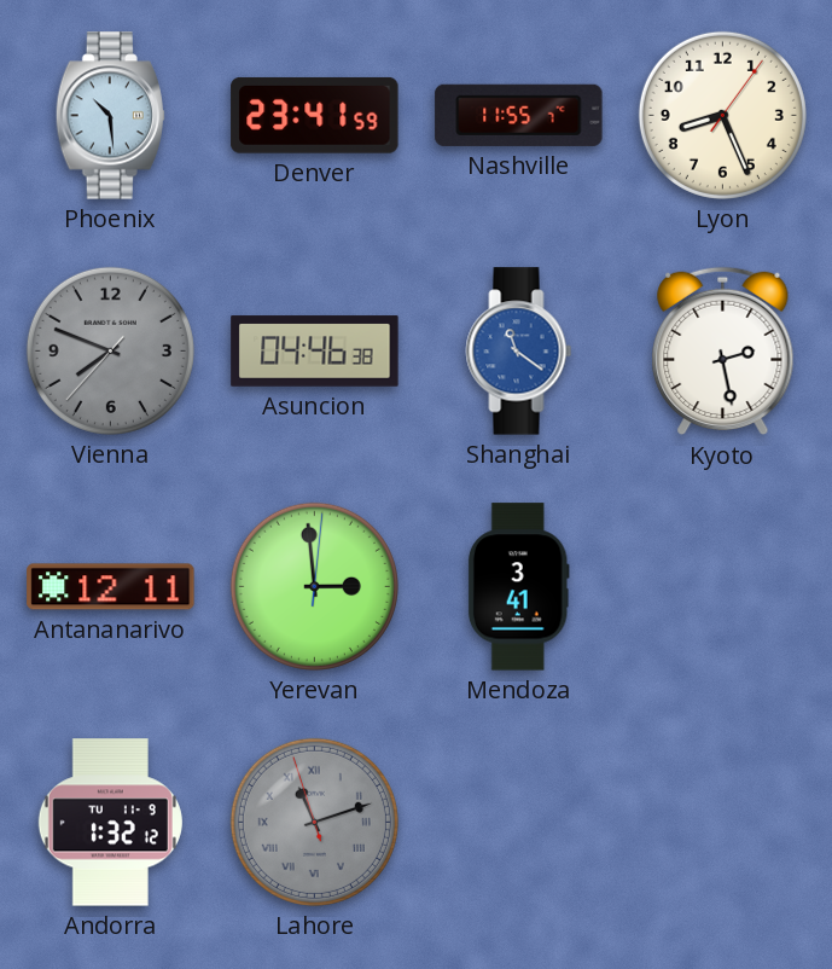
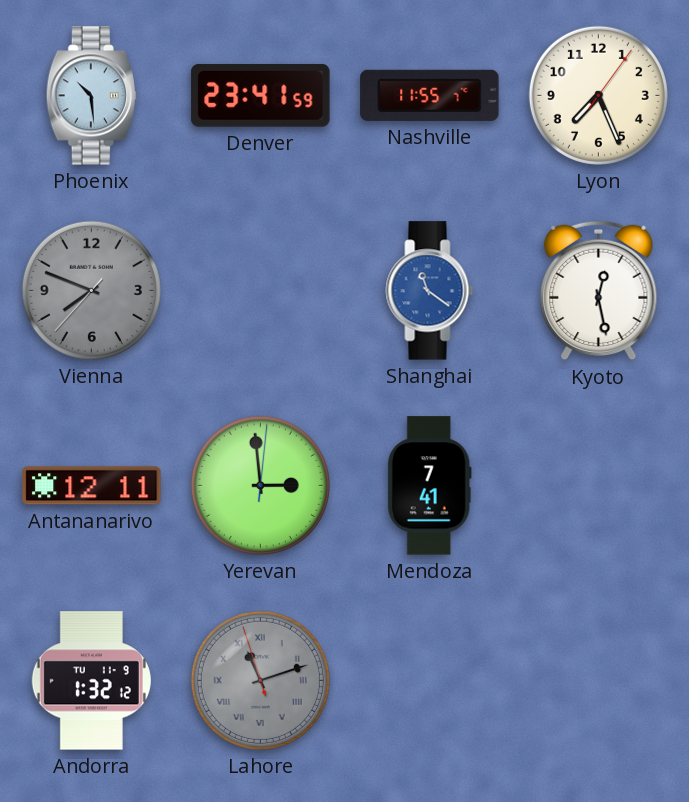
Lyon: 8:26 -> 7:26 (598, 95)
Asuncion: 04:46 -> none (315, 352)
Kyoto: 2:28 -> 12:28 (599, 291)
Mendoza: 3:41 -> 7:41 (429, 486)
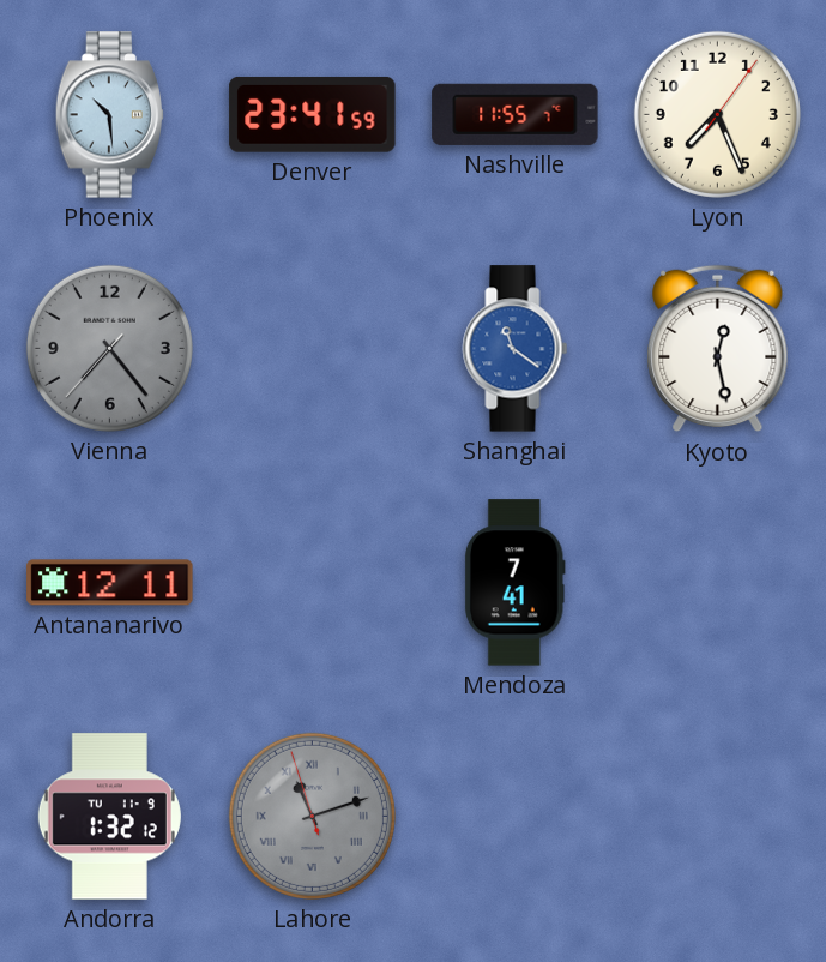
Vienna: 7:48 -> 7:23 (109, 348)
Yerevan: 2:59 -> none (260, 485)
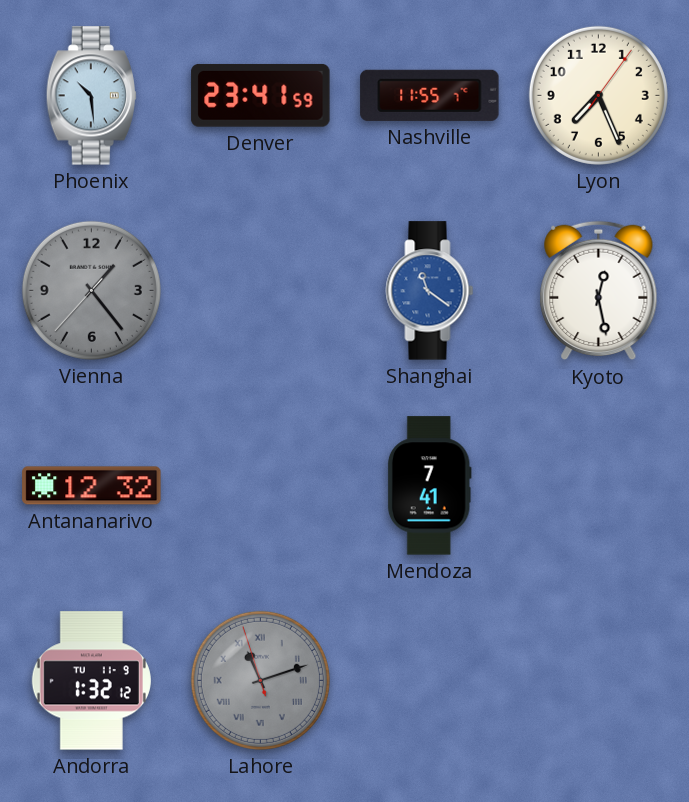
Vienna: 7:23 -> 1:23 (91, 290)
Antananarivo: 12:11 -> 12:32 (92, 486)
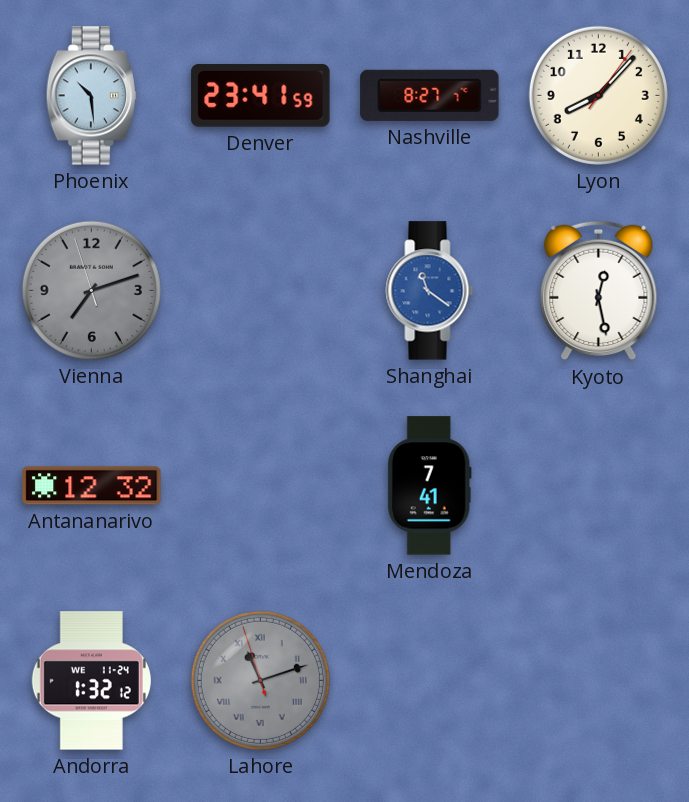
Nashville: 11:55 -> 8:27 (430, 95)
Lyon: 7:26 -> 8:07 (598, 95)
Vienna: 1:23 -> 7:11 (91, 290)
Andorra date: TU 11-9 -> WE 11-24 (91, 681)
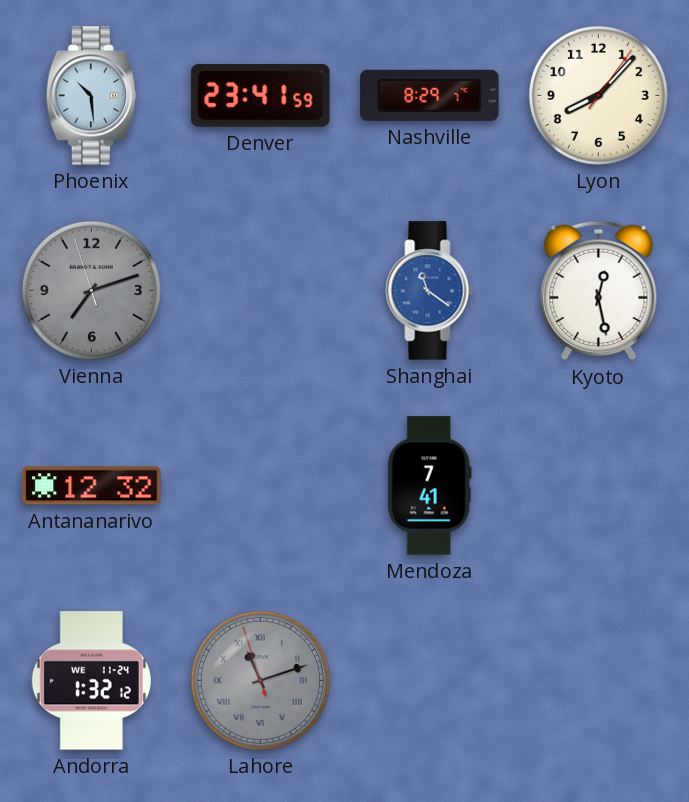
Nashville: 8:27 -> 8:29 (430, 95)
